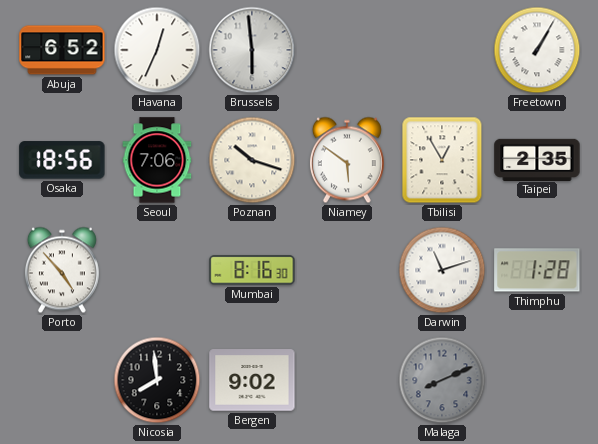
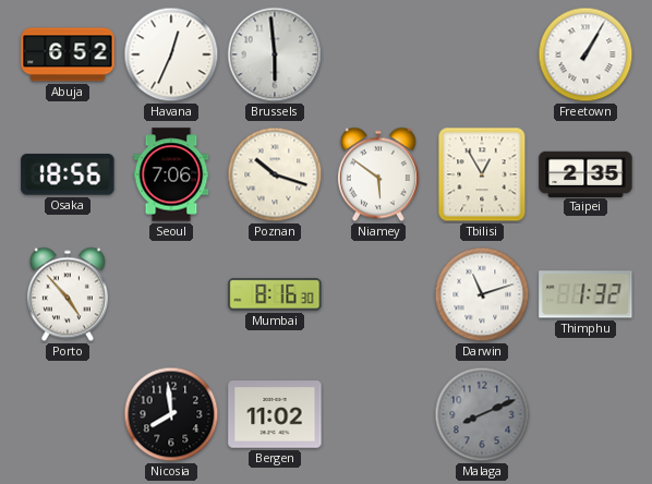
Thimphu: 1:28 -> 1:32 (585, 294)
Bergen: 9:02 -> 11:02 (275, 414)
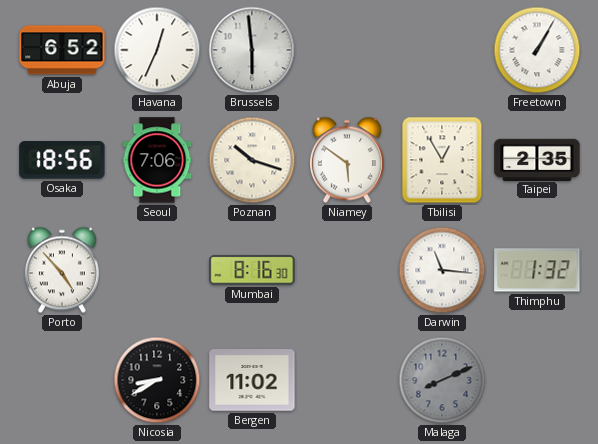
Darwin: 11:12 -> 11:16 (442, 270)
Nicosia: 7:59 -> 8:40 (157, 380)
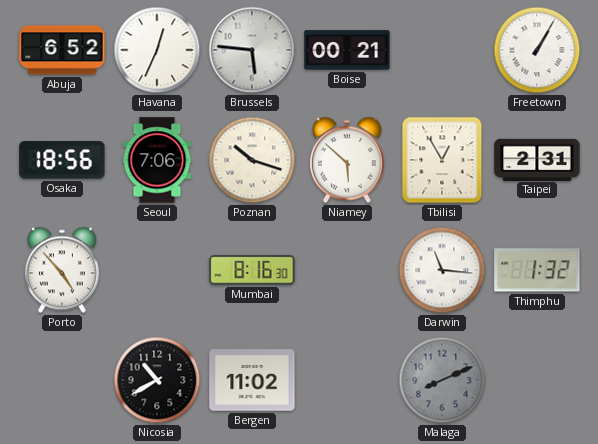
Brussels: 5:59 -> 5:46 (252, 50)
Boise: none -> 00:21 (347, 50)
Niamey: 5:51 -> 5:52 (347, 160)
Taipei: 2:35 -> 2:31 (537, 159)
Nicosia: 8:40 -> 10:40 (157, 380)
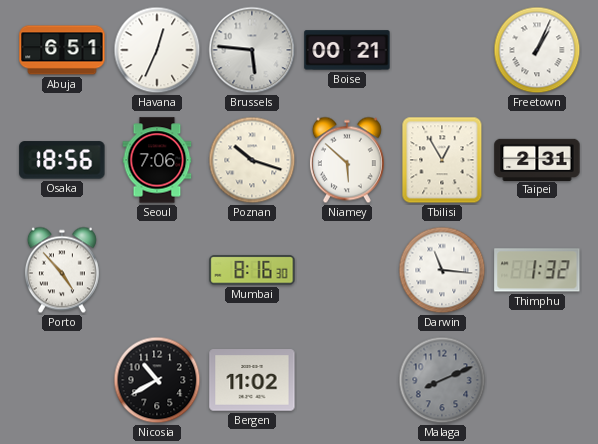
Abuja: 6:52 -> 6:51 (62, 50)
Freetown: 1:05 -> 1:04 (537, 50)
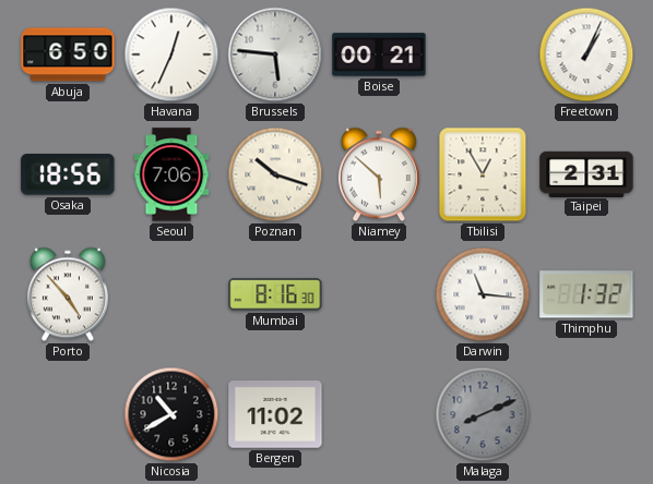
Abuja: 6:51 -> 6:50 (68, 55)
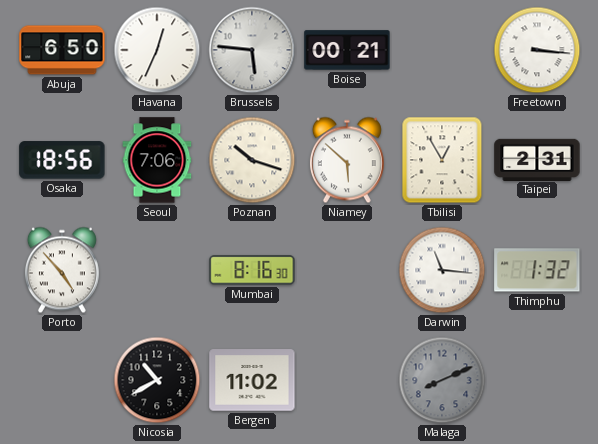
Freetown: 1:04 -> 3:16 (537, 50)
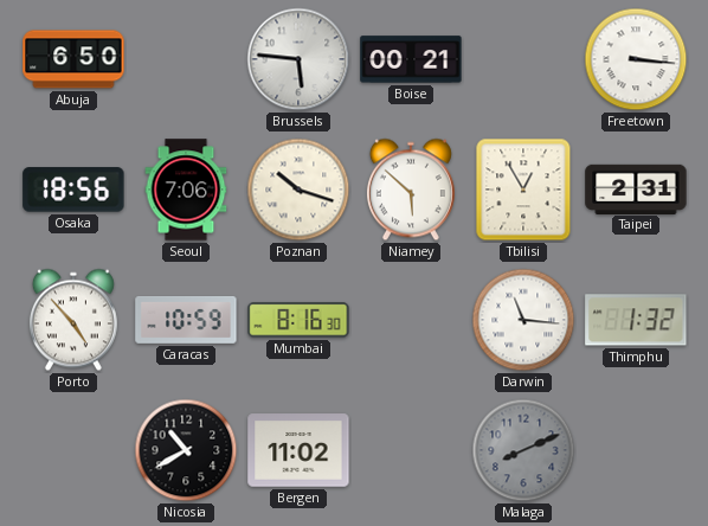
Havana: 12:34 -> none (157, 50)
Caracas: none -> 10:59 (186, 320)
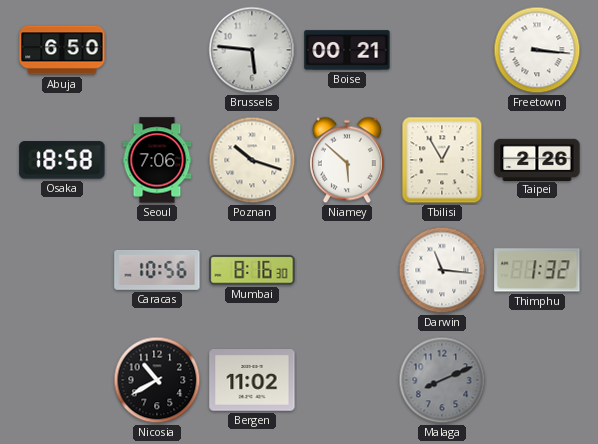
Osaka: 18:56 -> 18:58 (62, 160)
Taipei: 2:31 -> 2:26 (537, 159)
Porto: 4:53 -> none (73, 320)
Caracas: 10:59 -> 10:56 (157, 270)
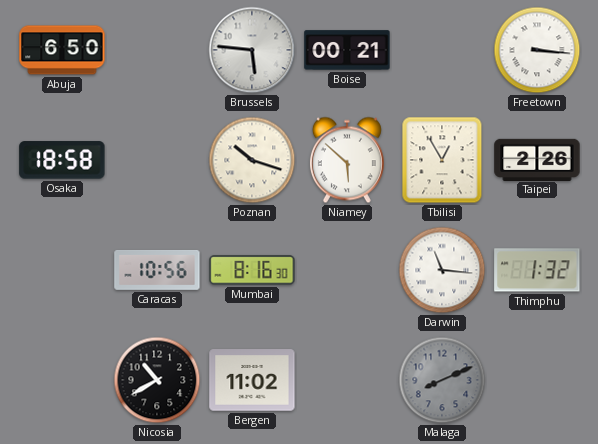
Seoul: 7:06 -> none (157, 160)
